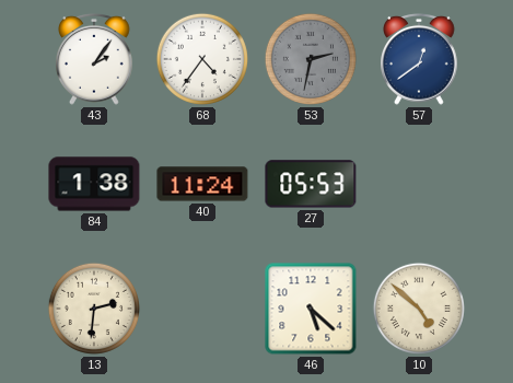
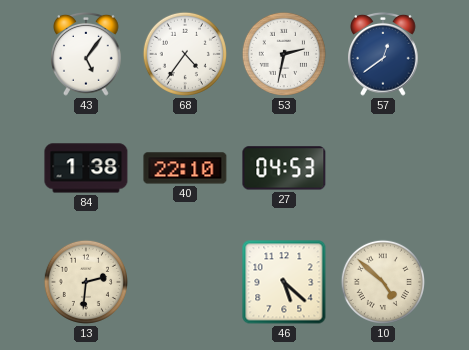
43: 2:06 -> 5:06 (87, 54)
53 dial: grey -> white (284, 54)
40: 11:24 -> 22:10 (185, 168)
27: 05:53 -> 04:53 (284, 168)
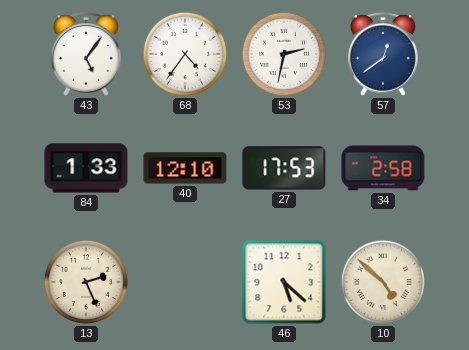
84: 1:38 -> 1:33 (86, 168)
40: 22:10 -> 12:10 (185, 168)
27: 04:53 -> 17:53 (284, 168)
34: none -> 2:58 (383, 168)
13: 2:31 -> 2:26 (86, 282)
